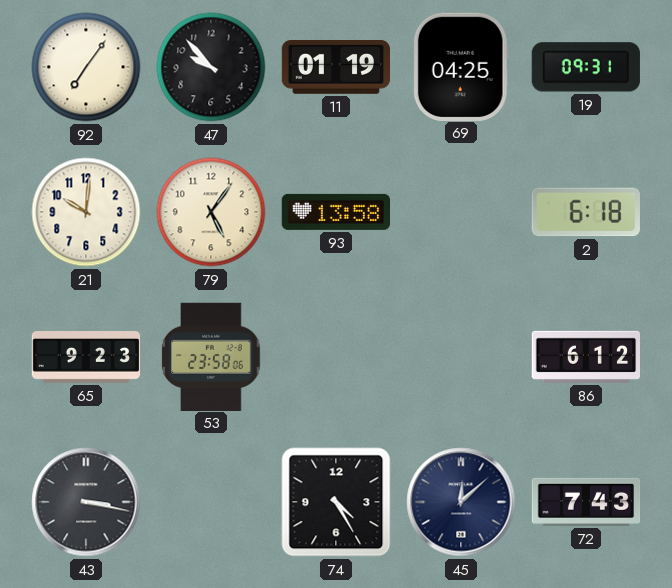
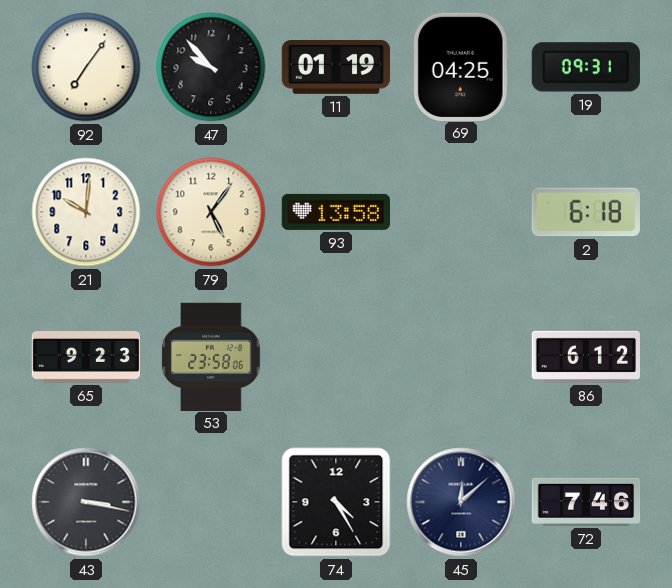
72: 7:43 -> 7:46 (586, 502)
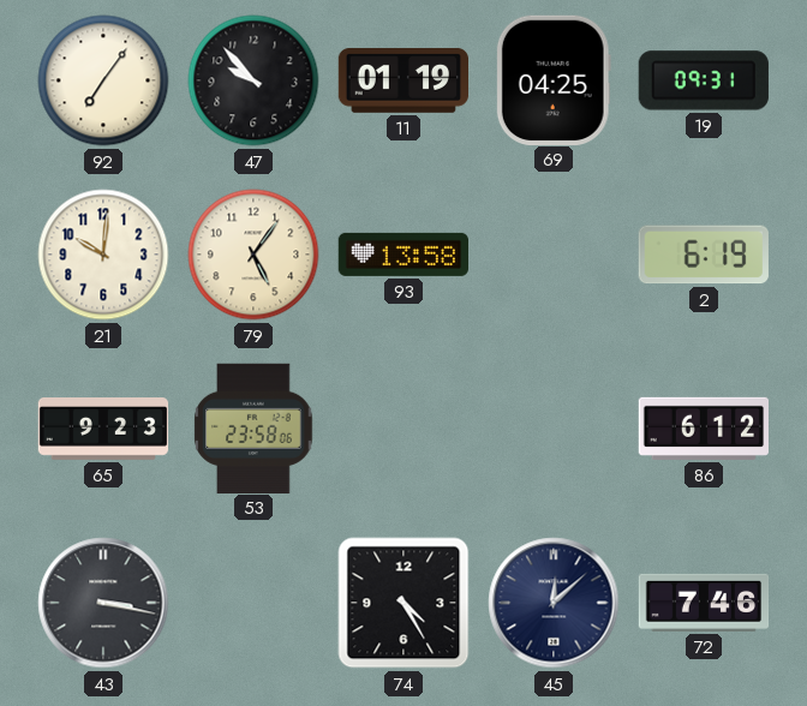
2: 6:18 -> 6:19 (704, 255)
